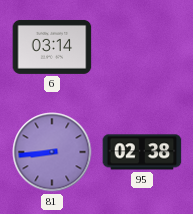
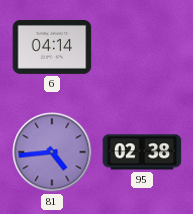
6: 03:14 -> 04:14 (52, 47)
81: 8:44 -> 4:44 (52, 152)
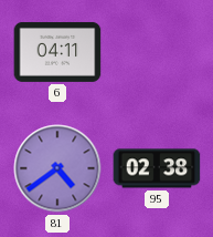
6: 04:14 -> 04:11 (57, 52)
81: 4:44 -> 4:39 (57, 168)
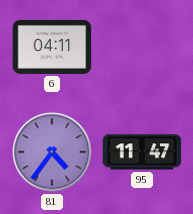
81: 4:39 -> 4:36 (52, 152)
95: 02:38 -> 11:47 (142, 152)
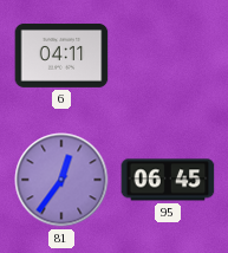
81: 4:36 -> 12:36 (61, 180)
95: 11:47 -> 06:45 (168, 180)
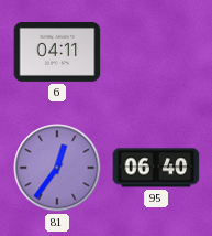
95: 06:45 -> 06:40 (156, 168)
